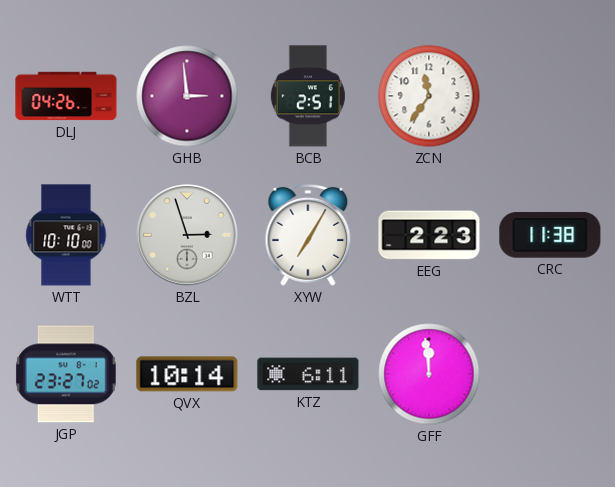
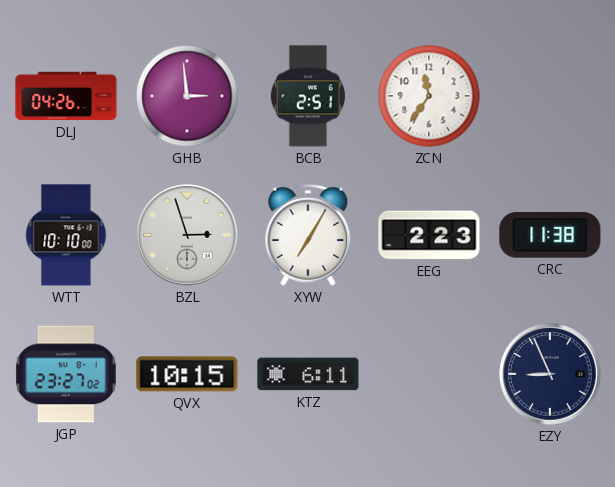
QVX: 10:14 -> 10:15 (187, 374)
GFF: 11:59 -> none (429, 374)
EZY: none -> 8:56 (550, 374)
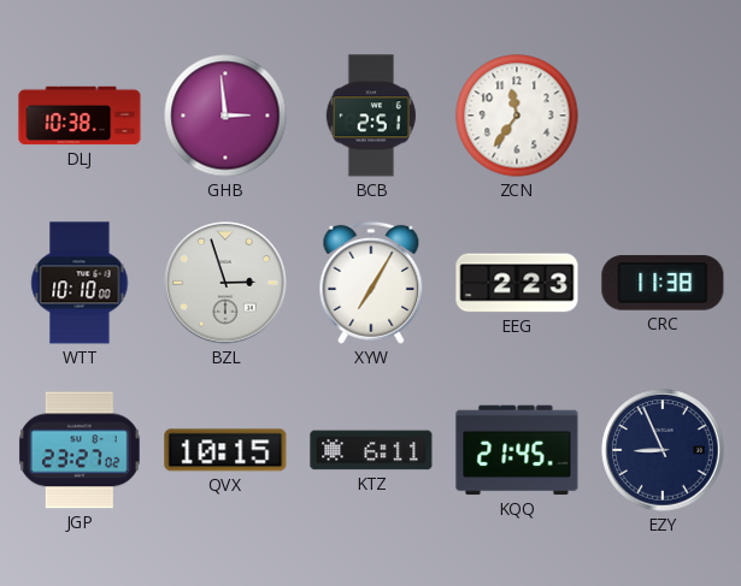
DLJ: 04:26 -> 10:38 (80, 116)
KQQ: none -> 21:45 (517, 450)
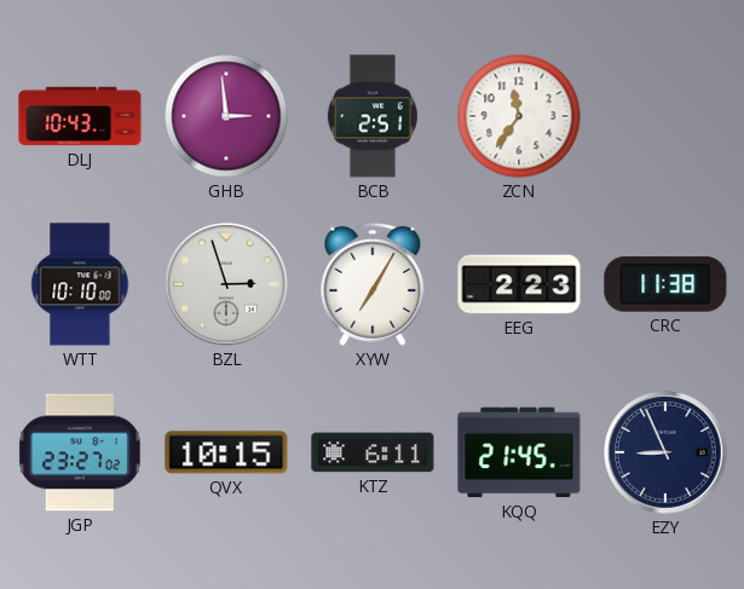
DLJ: 10:38 -> 10:43 (80, 116)
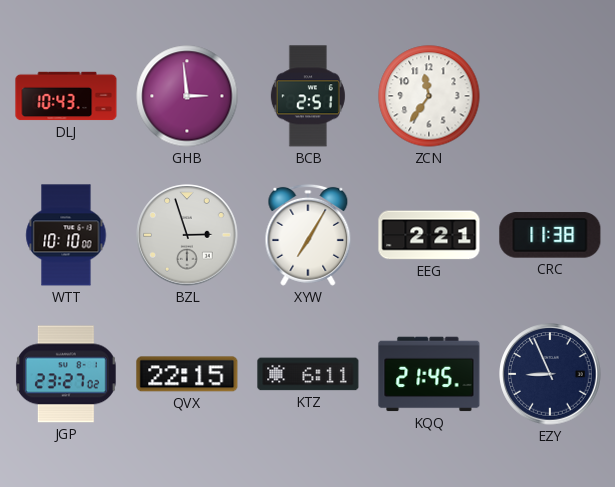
EEG: 2:23 -> 2:21 (429, 235)
QVX: 10:15 -> 22:15 (187, 374)
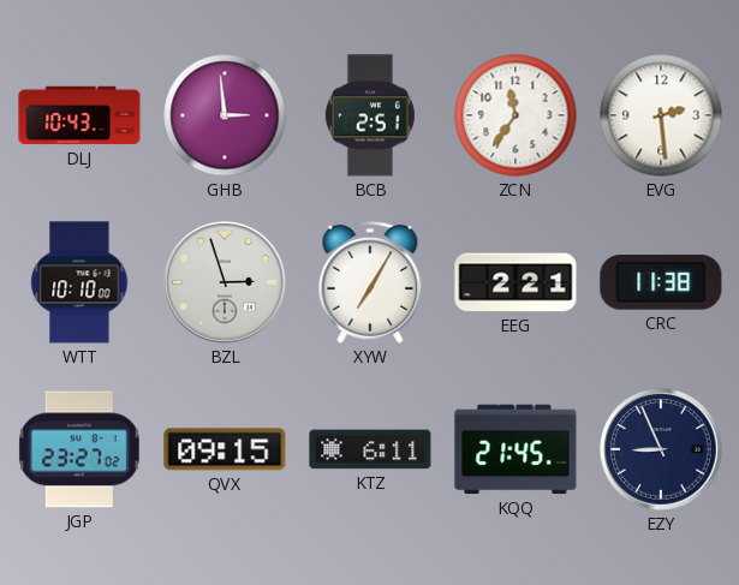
EVG: none -> 2:29 (661, 115)
QVX: 22:15 -> 09:15 (225, 449)
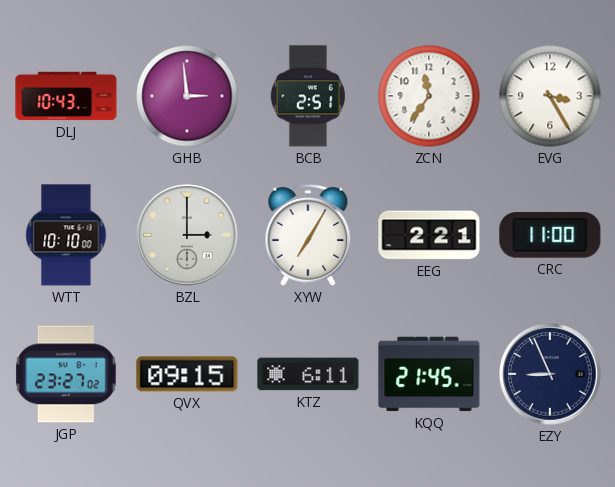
EVG: 2:29 -> 3:25 (550, 96)
BZL: 2:57 -> 3:00 (187, 235)
CRC: 11:38 -> 11:00 (550, 235)
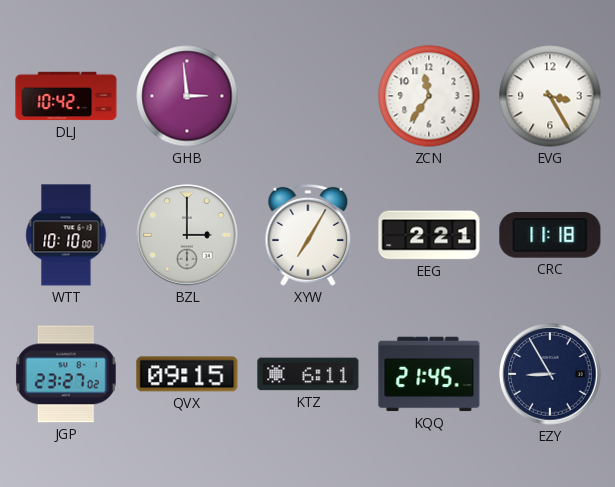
DLJ: 10:43 -> 10:42 (66, 96)
BCB: 2:51 -> none (308, 96)
CRC: 11:00 -> 11:18 (550, 235)
EZY: 8:56 -> 8:55 (550, 374)
